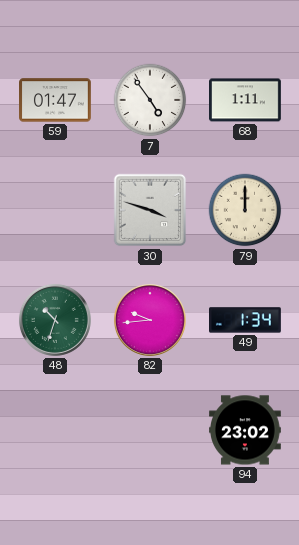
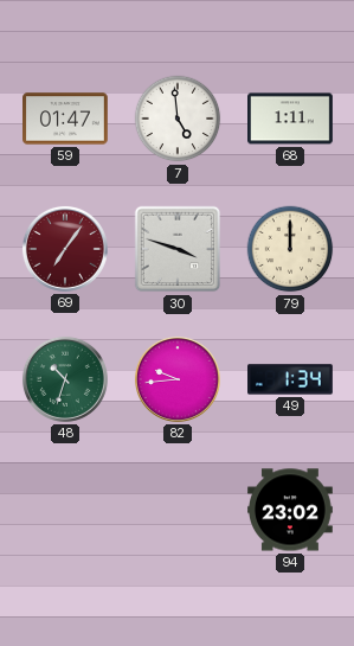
7: 4:54 -> 4:59 (178, 119)
69: none -> 7:06 (65, 249)
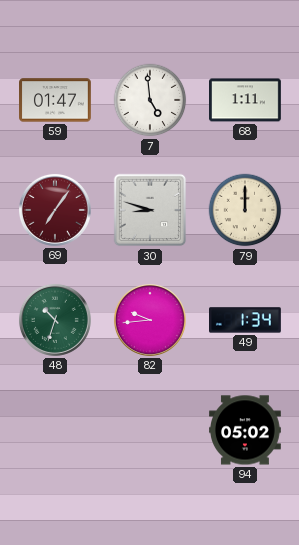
30: 3:48 -> 8:48 (150, 210)
94: 23:02 -> 05:02 (246, 430)
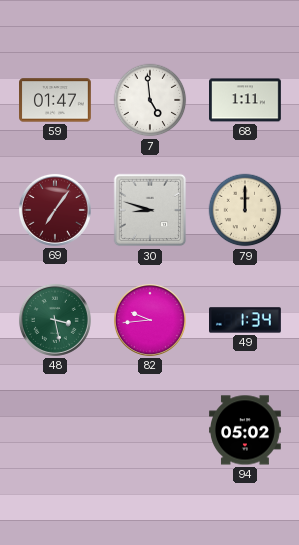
48: 10:33 -> 3:28 (55, 320)
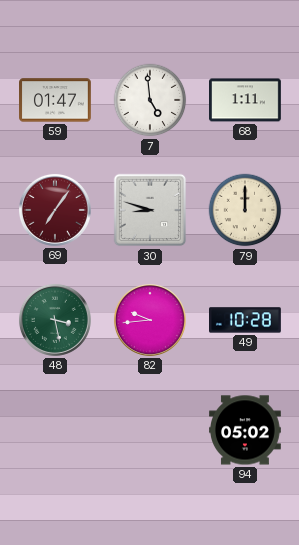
49: 1:34 -> 10:28 (246, 320)
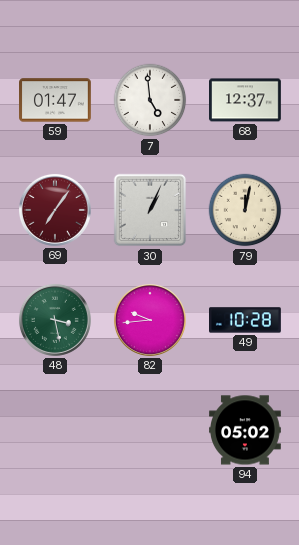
68: 1:11 -> 12:37 (246, 100)
30: 8:48 -> 1:04 (150, 210)
79: 12:00 -> 12:02 (245, 210)
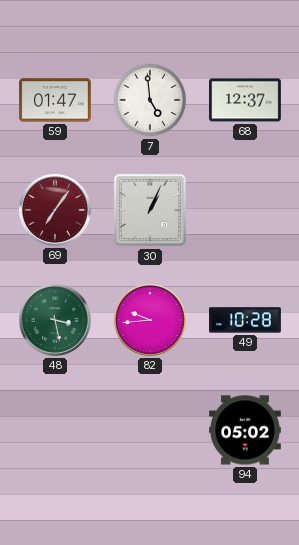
79: 12:02 -> none (245, 210)
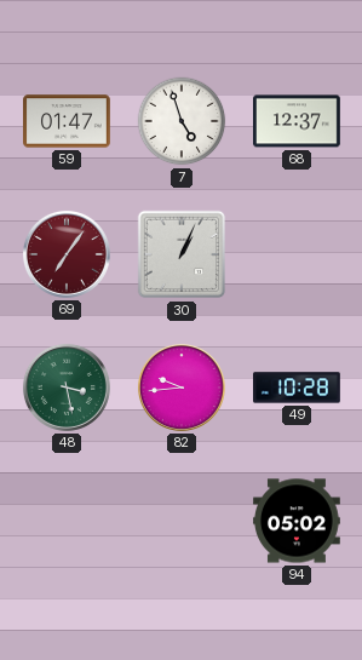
7: 4:59 -> 4:57 (182, 121)
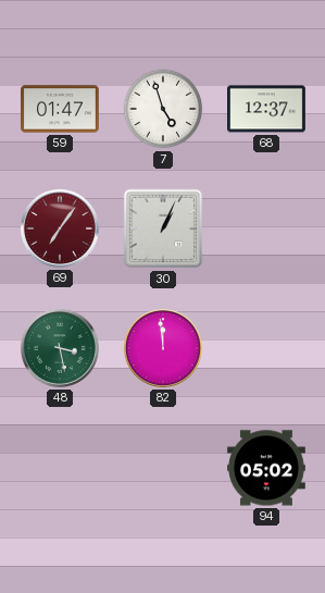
82: 9:44 -> 11:59 (163, 348)
49: 10:28 -> none (298, 388)
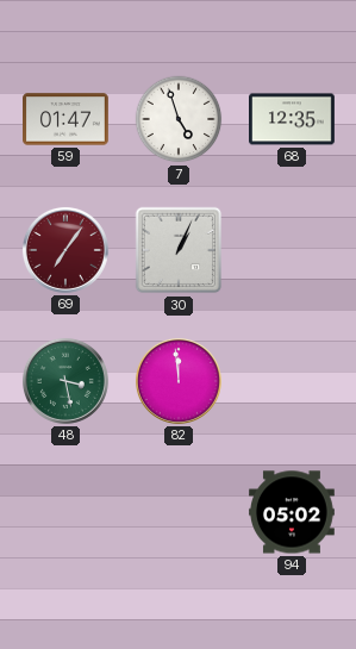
68: 12:37 -> 12:35 (293, 119)
